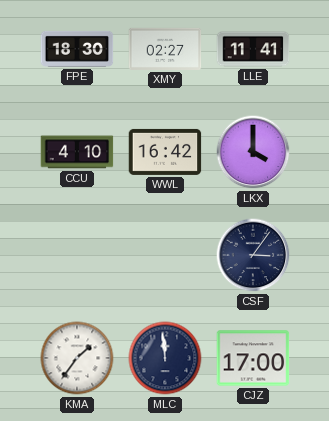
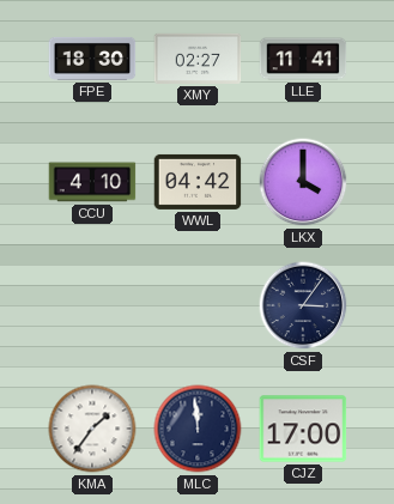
WWL: 16:42 -> 04:42 (198, 182)
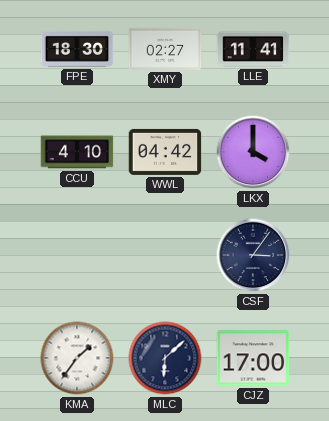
MLC: 11:59 -> 6:08 (165, 358)
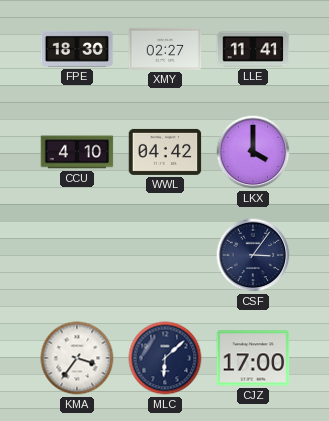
KMA: 1:36 -> 3:36 (77, 358)
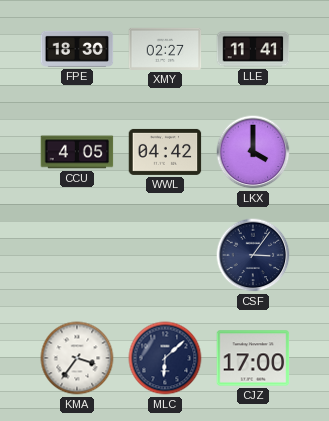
CCU: 4:10 -> 4:05 (77, 152)
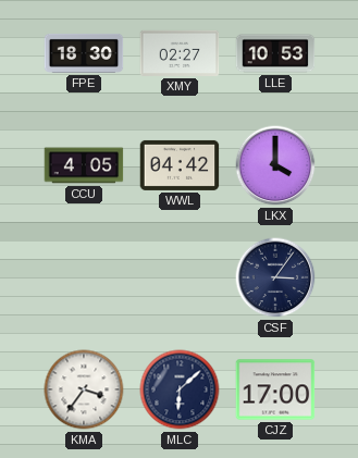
LLE: 11:41 -> 10:53 (275, 53)
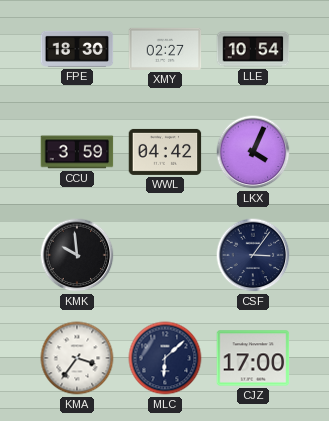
LLE: 10:53 -> 10:54 (253, 49)
CCU: 4:05 -> 3:59 (77, 152)
LKX: 4:00 -> 4:04 (253, 152)
KMK: none -> 9:59 (77, 255)
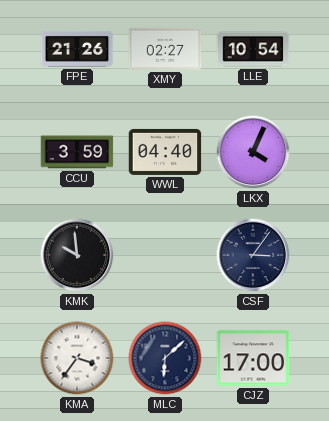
FPE: 18:30 -> 21:26 (77, 49)
WWL: 04:42 -> 04:40 (165, 152)
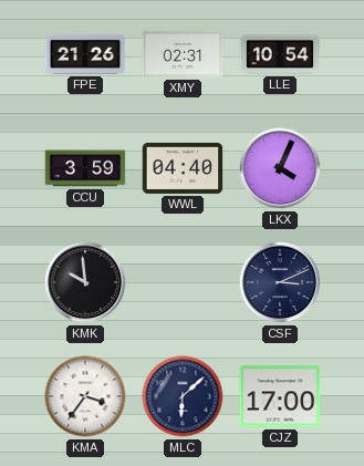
XMY: 02:27 -> 02:31 (183, 54)
CSF: 3:06 -> 3:11 (280, 282)
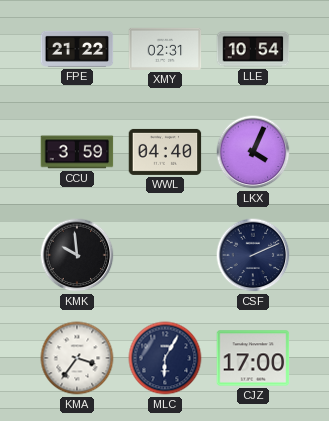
FPE: 21:26 -> 21:22 (77, 49)
CSF: 3:11 -> 2:11 (253, 255)
MLC: 6:08 -> 6:05 (165, 358)
